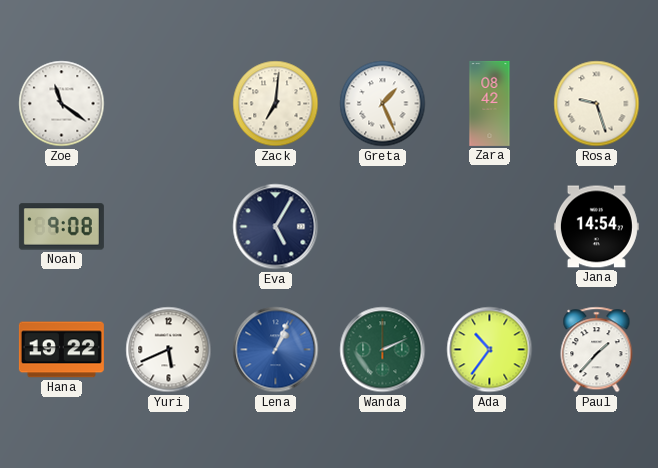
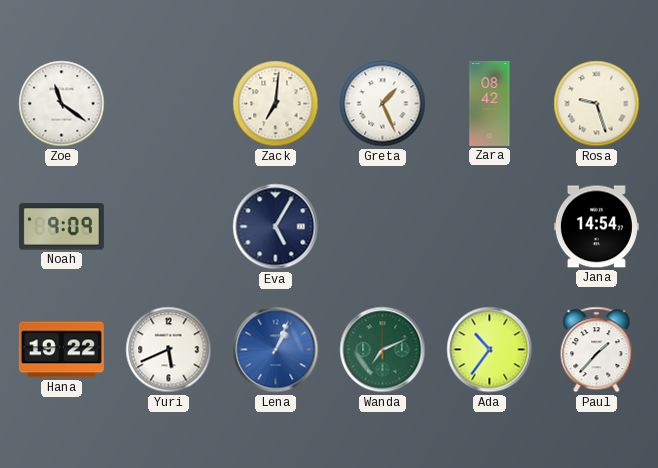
Noah: 9:08 -> 9:09 (61, 227)
Wanda: 2:11 -> 7:11 (383, 350)
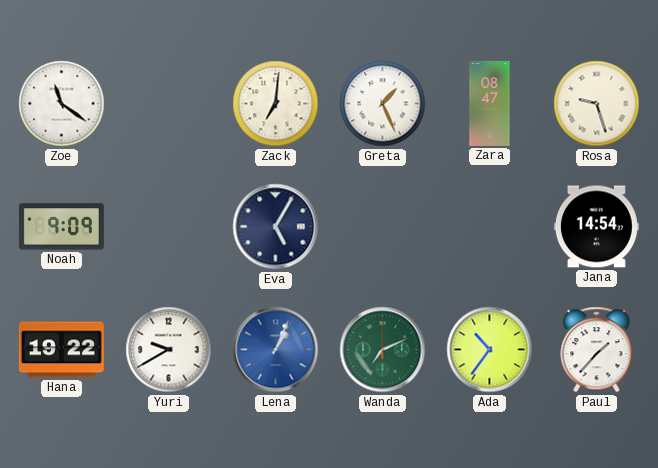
Zara: 08:42 -> 08:47 (490, 103)
Yuri: 5:41 -> 9:40 (169, 350)
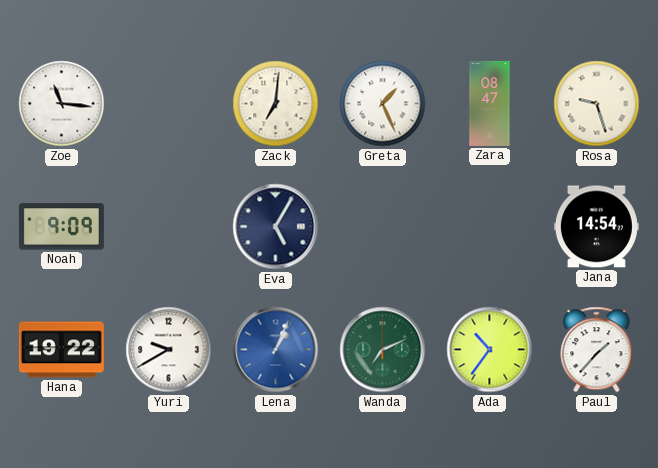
Zoe: 11:21 -> 11:16 (62, 104)
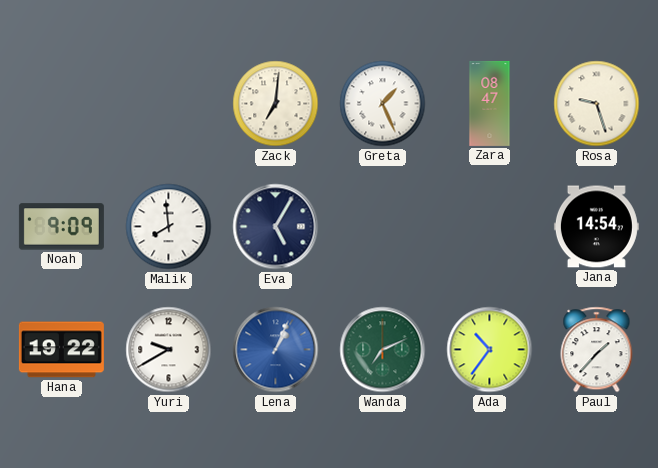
Zoe: 11:16 -> none (62, 104)
Malik: none -> 7:59 (169, 227)
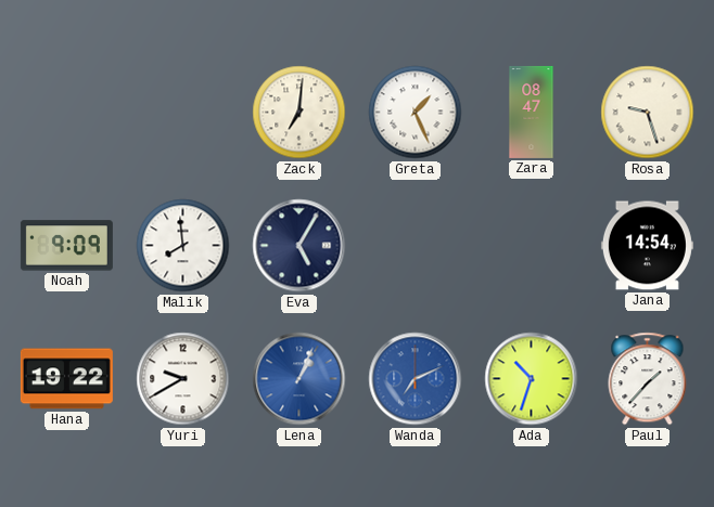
Wanda dial: green -> blue (416, 379)
Ada: 10:36 -> 10:33 (532, 379)
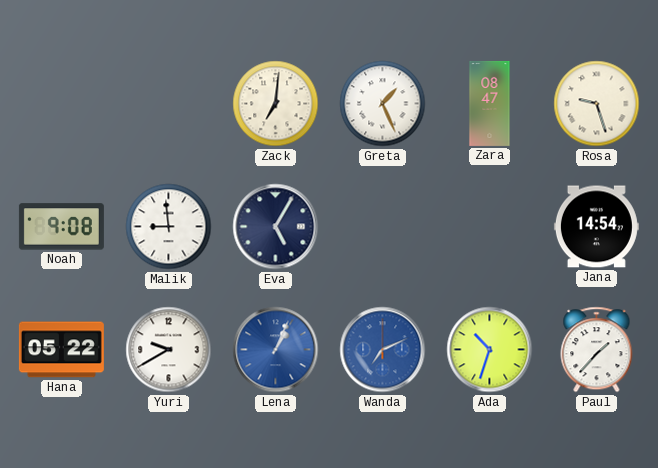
Noah: 9:09 -> 9:08 (61, 227)
Malik: 7:59 -> 8:59 (169, 227)
Hana: 19:22 -> 05:22 (61, 350)
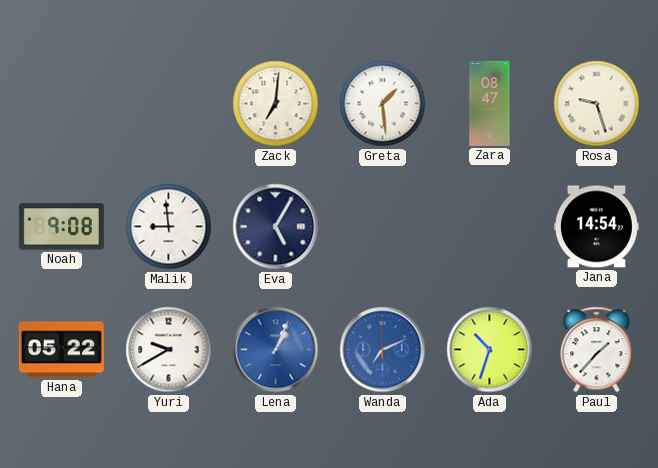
Greta: 1:26 -> 1:29 (383, 104)
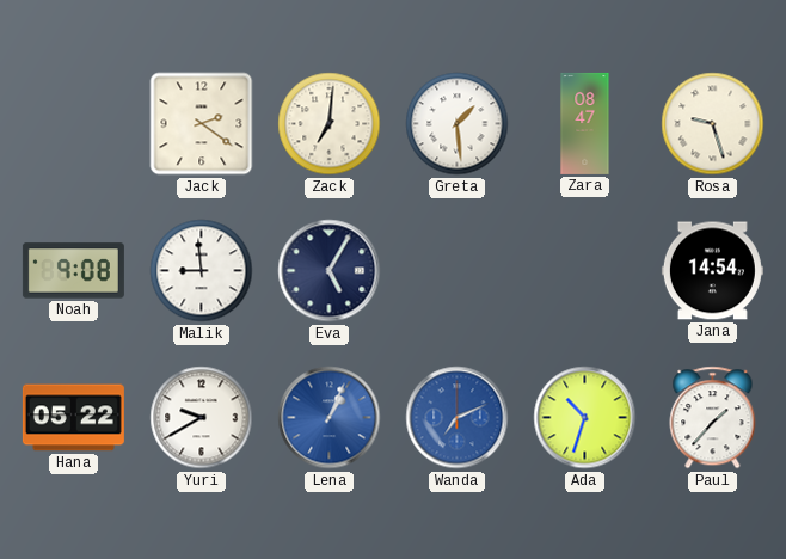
Jack: none -> 2:21 (202, 124)
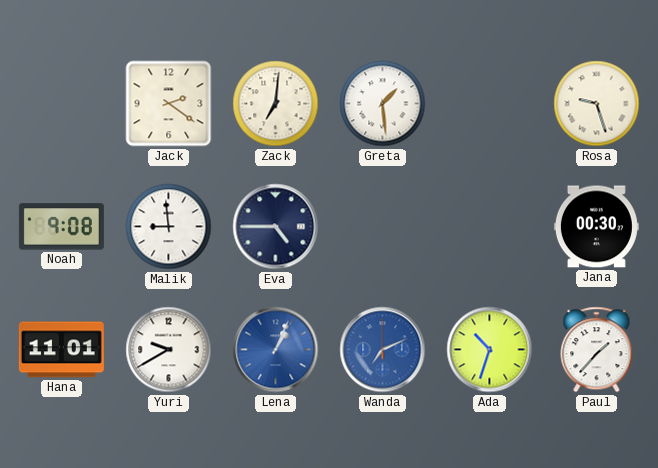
Zara: 08:47 -> none (585, 123)
Eva: 5:05 -> 4:45 (276, 227)
Jana: 14:54 -> 00:30 (596, 227)
Hana: 05:22 -> 11:01 (61, 350)
